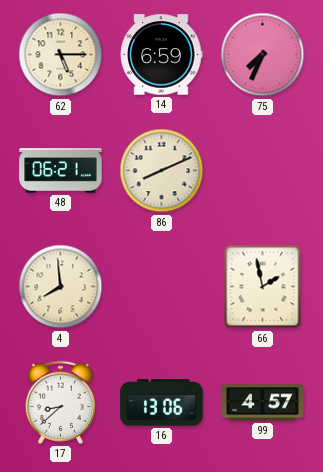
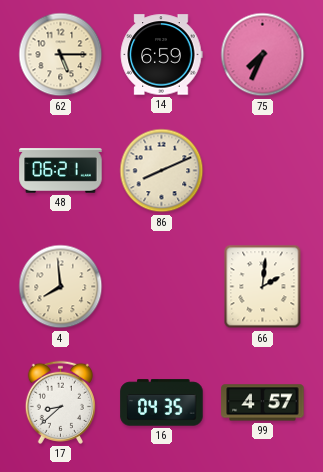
66: 1:58 -> 2:01 (263, 287)
16: 13:06 -> 04:35 (162, 403)
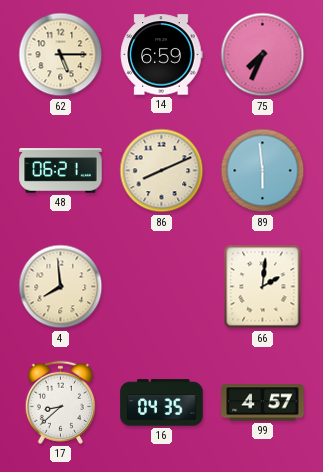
89: none -> 5:59 (263, 171)
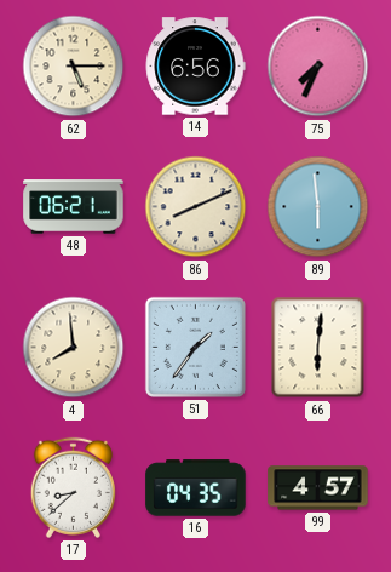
14: 6:59 -> 6:56 (195, 67)
51: none -> 1:36 (195, 347)
66: 2:01 -> 6:01 (318, 348)
